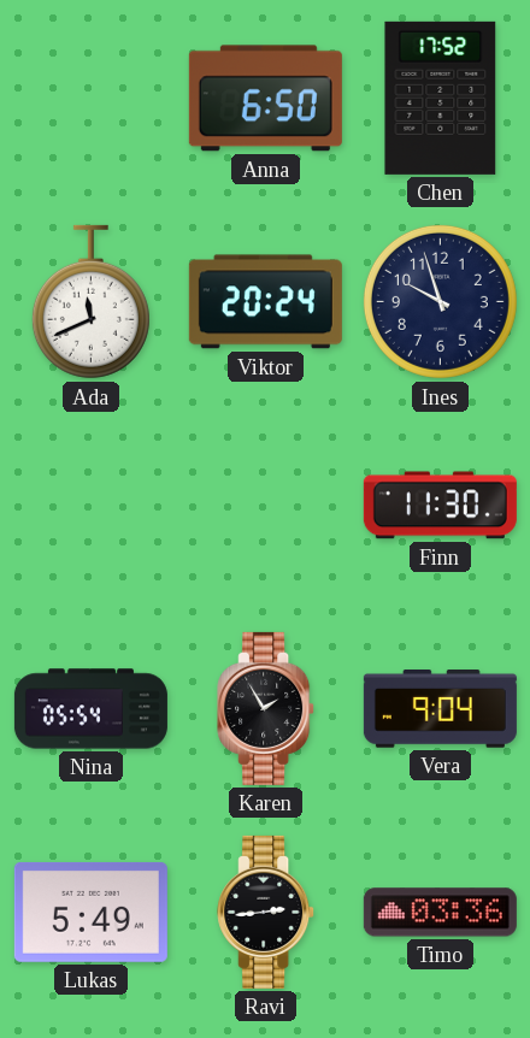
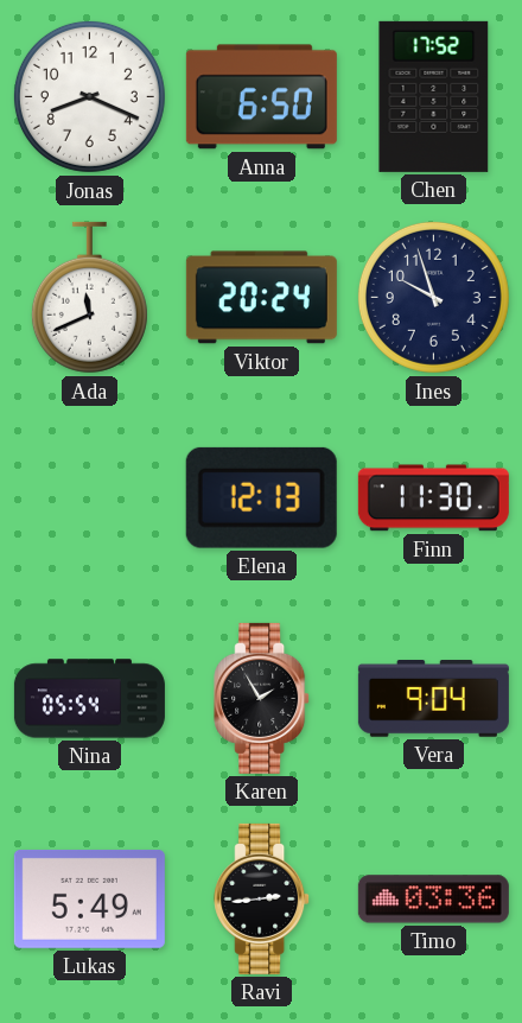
Jonas: none -> 8:19 (89, 96)
Elena: none -> 12:13 (261, 497)
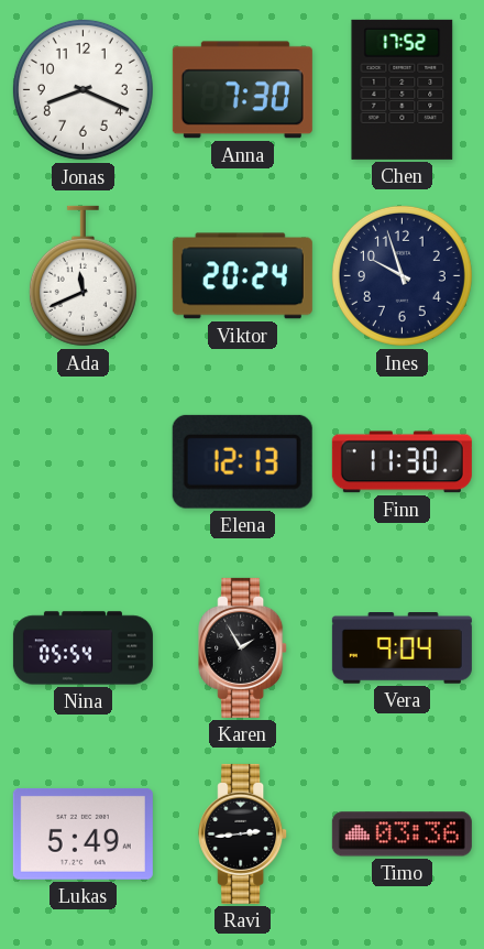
Anna: 6:50 -> 7:30 (242, 90)
